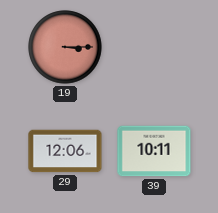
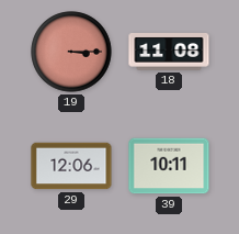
18: none -> 11:08 (169, 53)
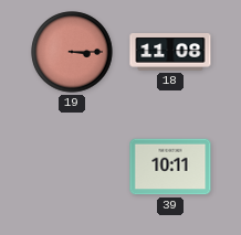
29: 12:06 -> none (71, 166)
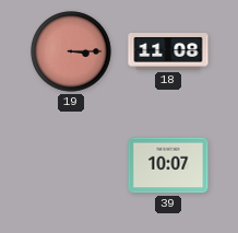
39: 10:11 -> 10:07 (168, 165)
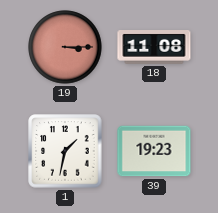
1: none -> 1:32 (65, 151)
39: 10:07 -> 19:23 (154, 151)
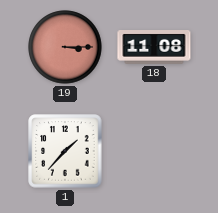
1: 1:32 -> 1:37 (65, 151)
39: 19:23 -> none (154, 151)
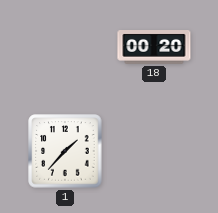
19: 3:15 -> none (65, 47)
18: 11:08 -> 00:20 (154, 48)
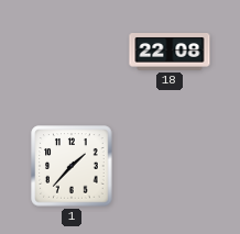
18: 00:20 -> 22:08 (170, 53)
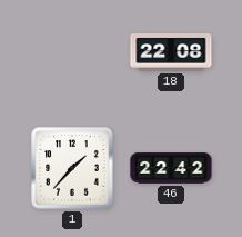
46: none -> 22:42 (171, 168)
